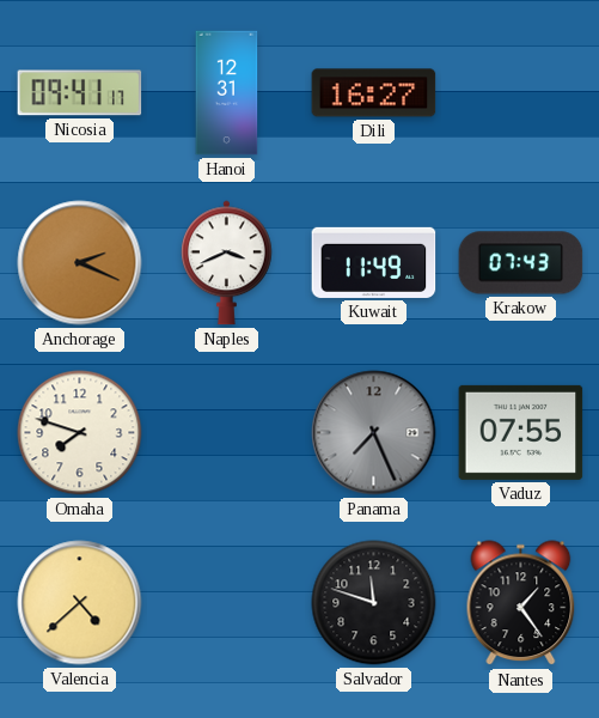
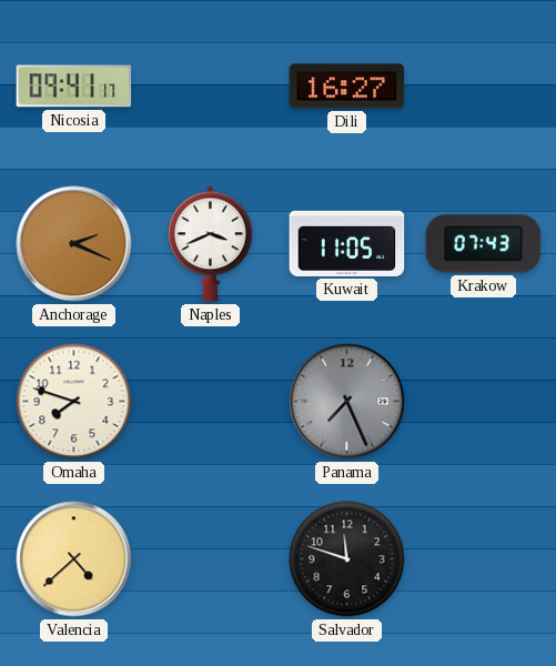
Hanoi: 12:31 -> none (227, 93)
Kuwait: 11:49 -> 11:05 (347, 243)
Vaduz: 07:55 -> none (521, 432)
Nantes: 1:24 -> none (521, 603)
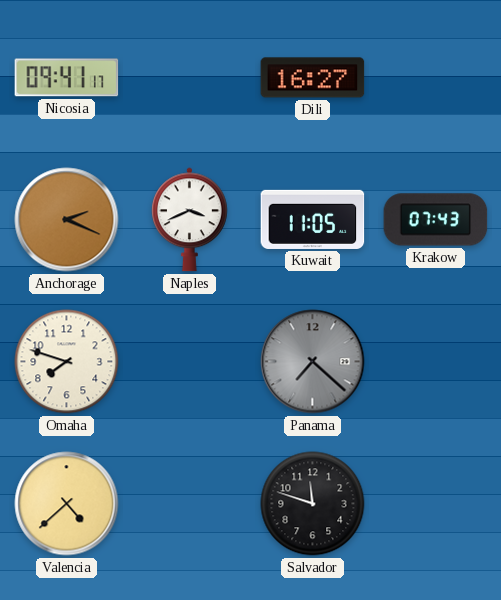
Panama: 7:26 -> 7:22 (313, 362)
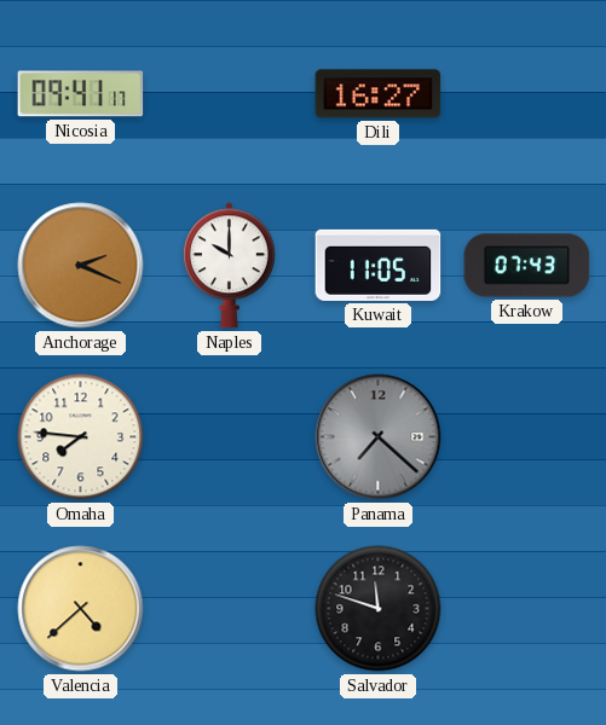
Naples: 3:41 -> 10:00 (230, 266)
Omaha: 7:48 -> 7:46 (81, 437)
